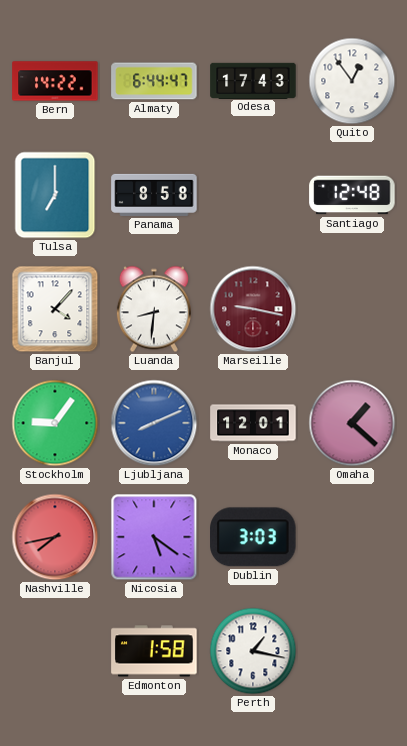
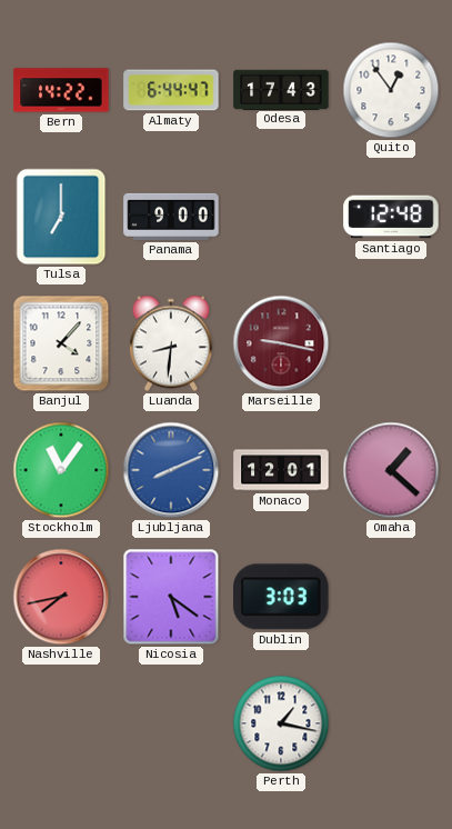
Panama: 8:58 -> 9:00 (171, 217)
Stockholm: 9:06 -> 11:06 (61, 470)
Edmonton: 1:58 -> none (154, 651)
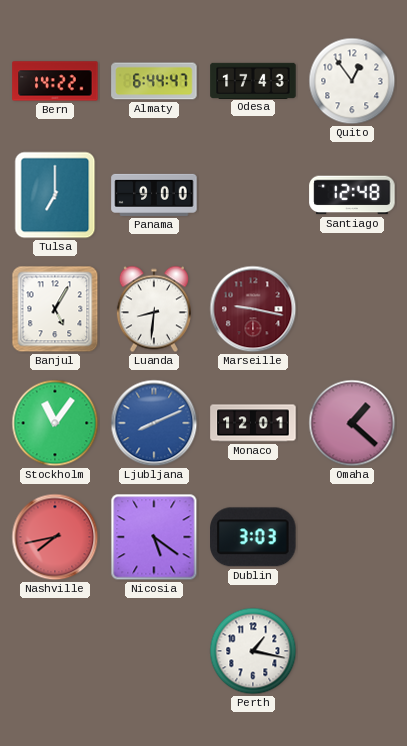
Banjul: 4:07 -> 5:05 (55, 309)
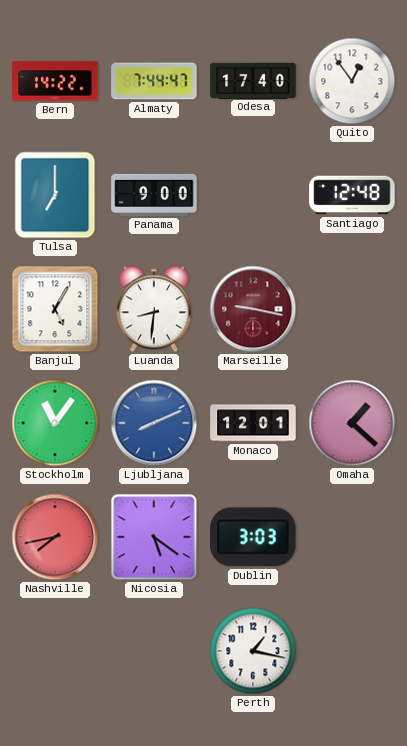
Almaty: 6:44 -> 7:44 (154, 81)
Odesa: 17:43 -> 17:40 (253, 80)
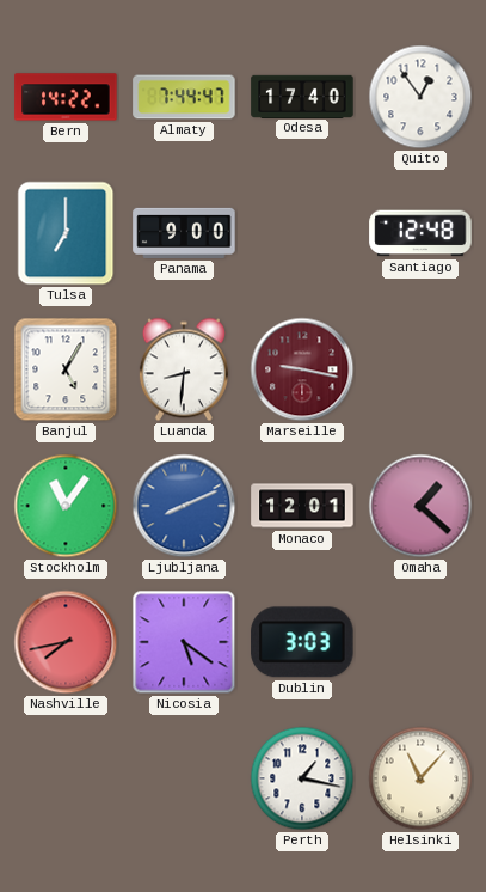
Helsinki: none -> 11:07 (420, 778)
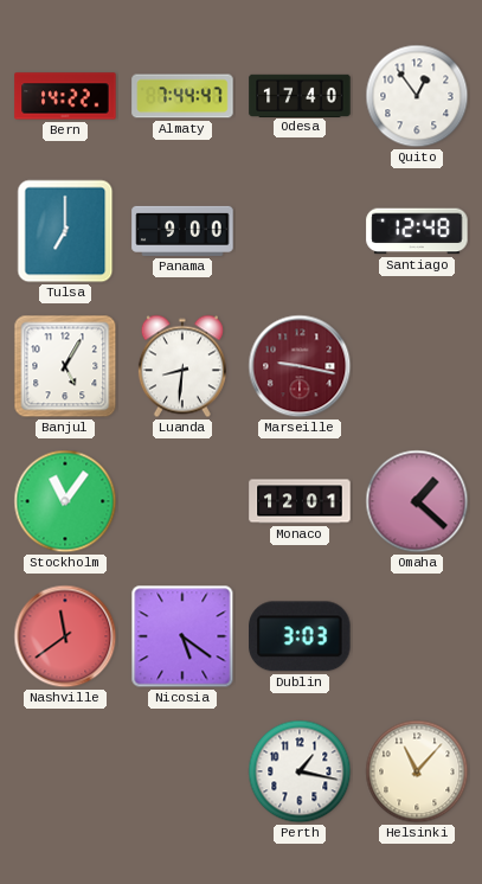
Ljubljana: 8:11 -> none (184, 506)
Nashville: 7:43 -> 11:39 (65, 636)
